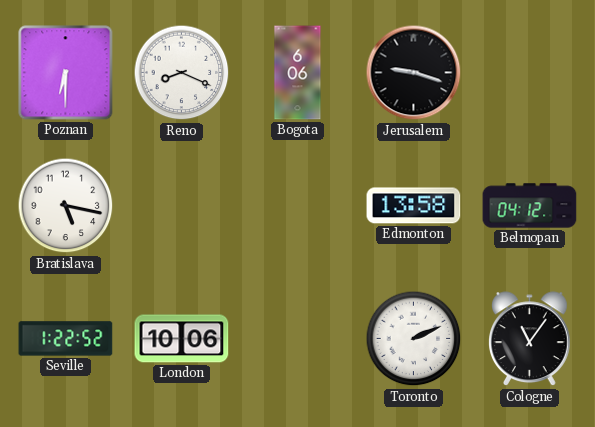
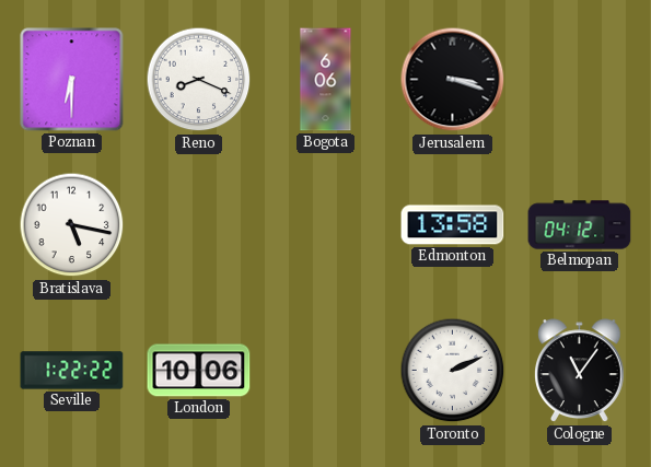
Jerusalem: 9:18 -> 3:18 (453, 80)
Seville: 1:22:52 -> 1:22:22 (72, 371)
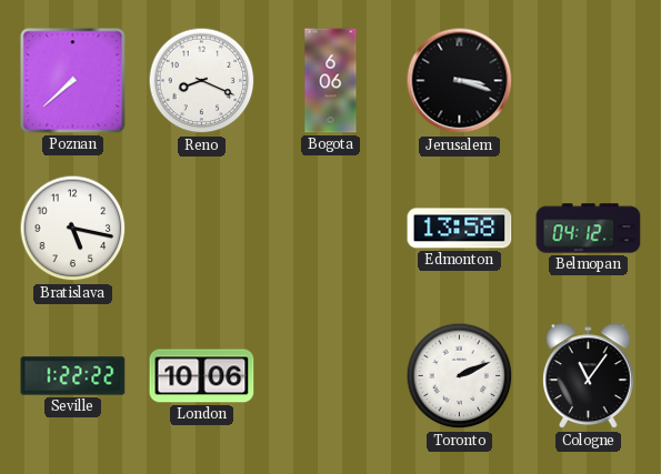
Poznan: 6:30 -> 7:38 (73, 81)
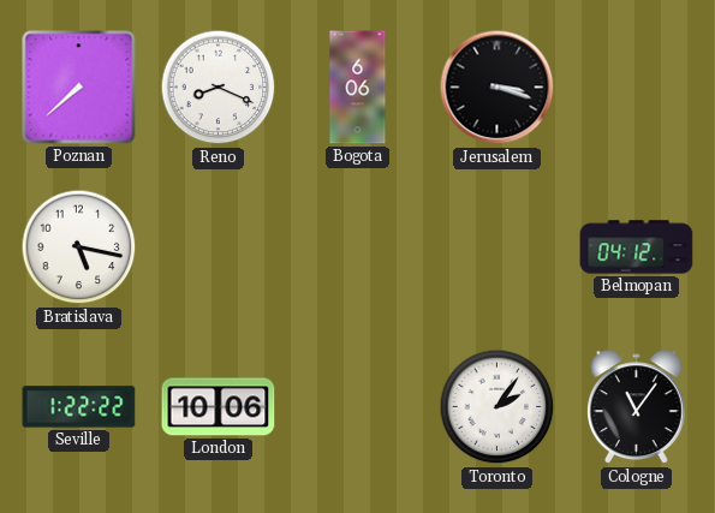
Edmonton: 13:58 -> none (460, 229)
Toronto: 2:11 -> 2:06 (497, 407)
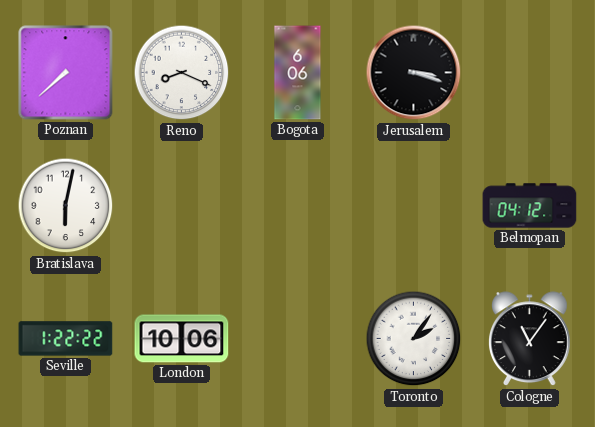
Bratislava: 5:17 -> 6:02 (66, 206)
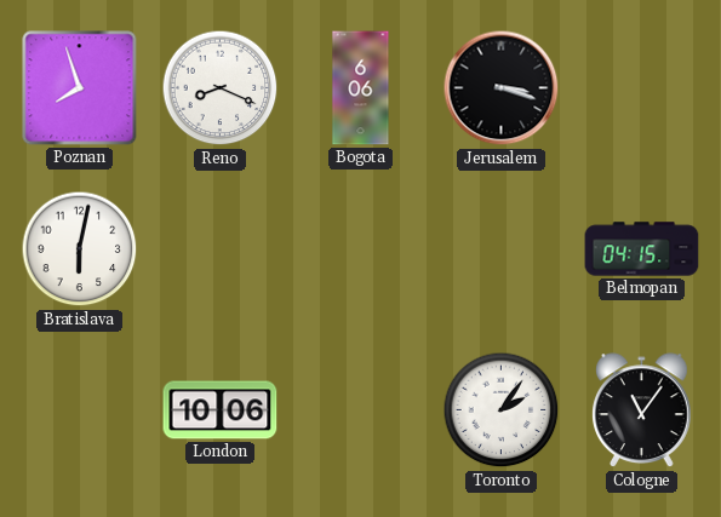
Poznan: 7:38 -> 7:57 (80, 88)
Belmopan: 04:12 -> 04:15 (642, 249)
Seville: 1:22 -> none (66, 339)
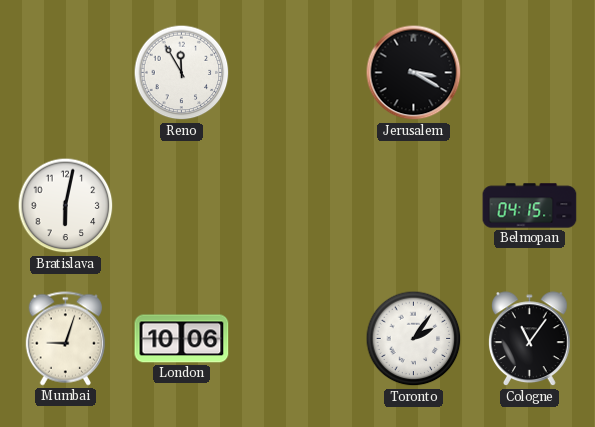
Poznan: 7:57 -> none (80, 88)
Reno: 8:19 -> 11:55 (182, 73)
Bogota: 6:06 -> none (361, 88)
Jerusalem: 3:18 -> 3:20 (414, 73)
Mumbai: none -> 9:03 (65, 339)
